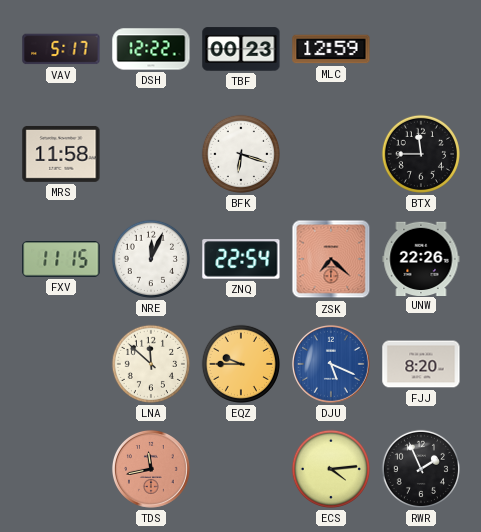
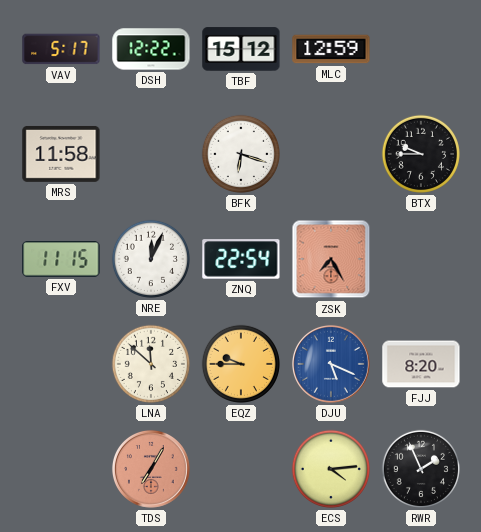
TBF: 00:23 -> 15:12 (241, 49)
BTX: 11:45 -> 9:45 (421, 154)
ZSK: 7:22 -> 7:25 (331, 259)
UNW: 22:26 -> none (421, 258)
TDS: 11:43 -> 7:05 (151, 469)
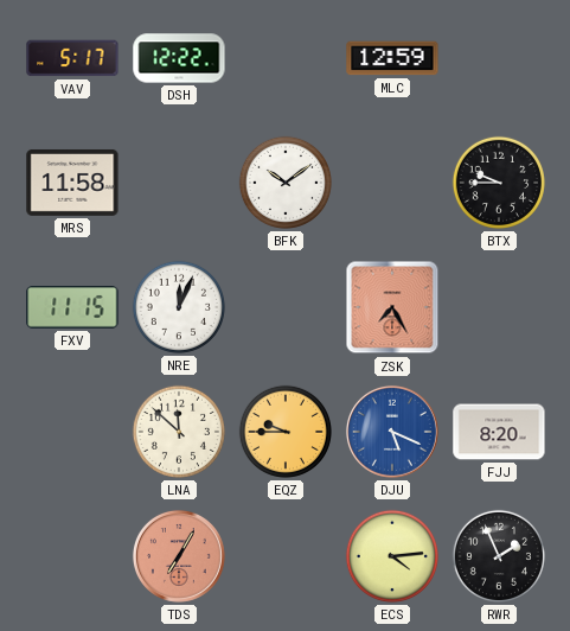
TBF: 15:12 -> none (241, 49)
BFK: 6:18 -> 10:09 (286, 183)
ZNQ: 22:54 -> none (241, 259)
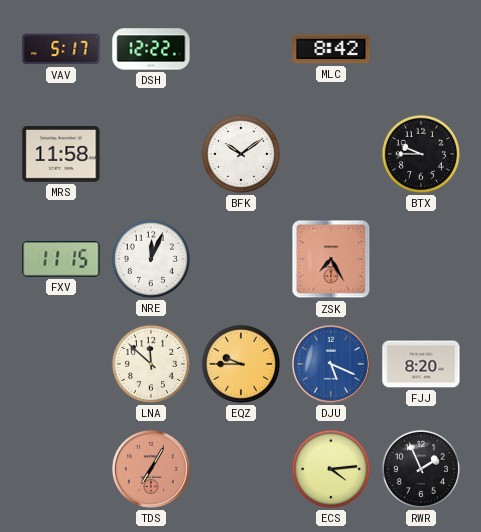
MLC: 12:59 -> 8:42 (331, 49)
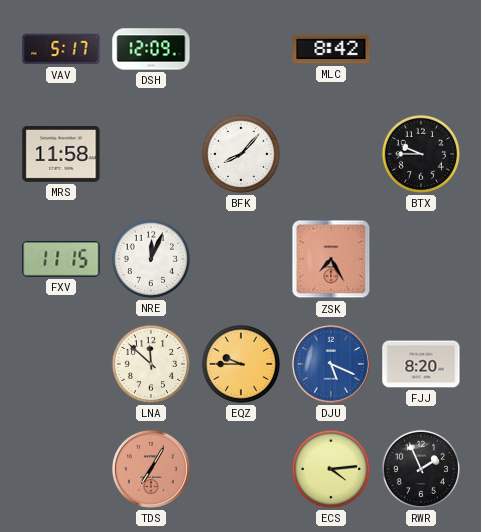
DSH: 12:22 -> 12:09 (151, 49)
BFK: 10:09 -> 8:07 (241, 154)
